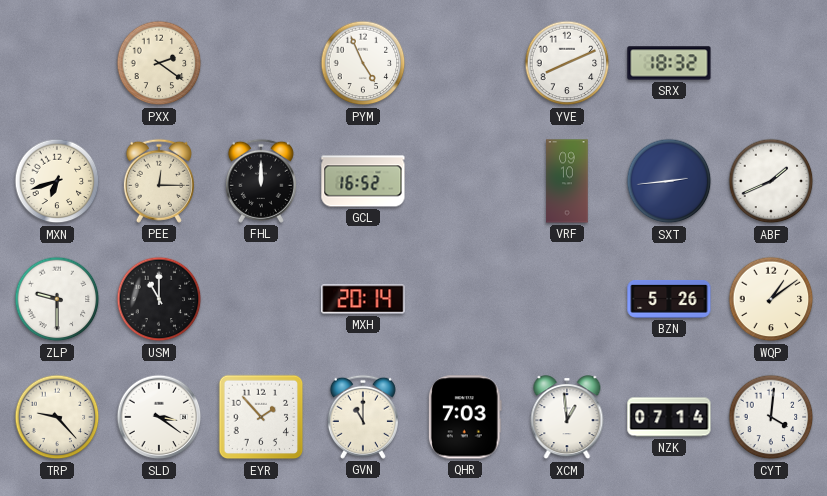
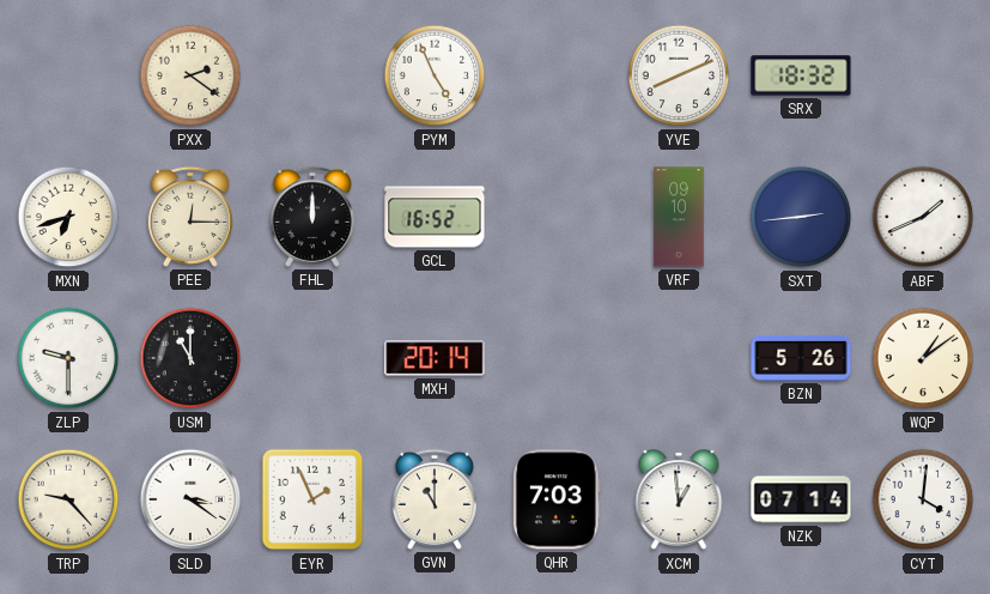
EYR: 1:53 -> 1:56 (312, 499)
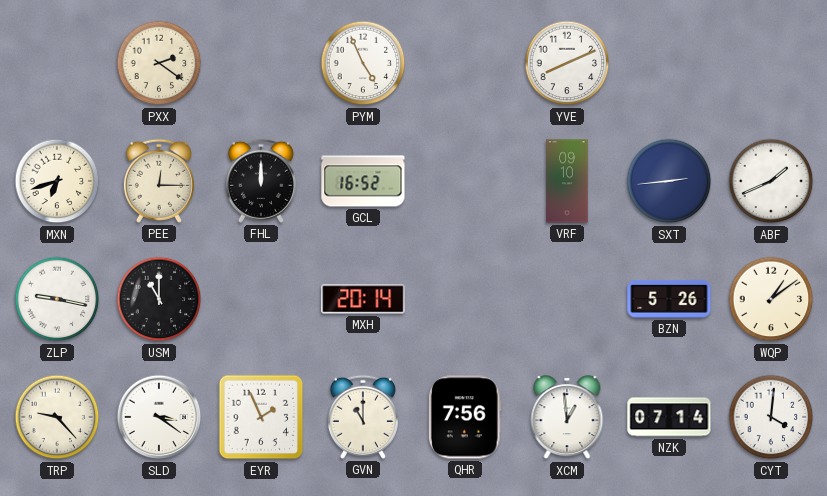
SRX: 18:32 -> none (801, 75)
ZLP: 9:30 -> 9:17 (57, 299)
QHR: 7:03 -> 7:56 (465, 417)
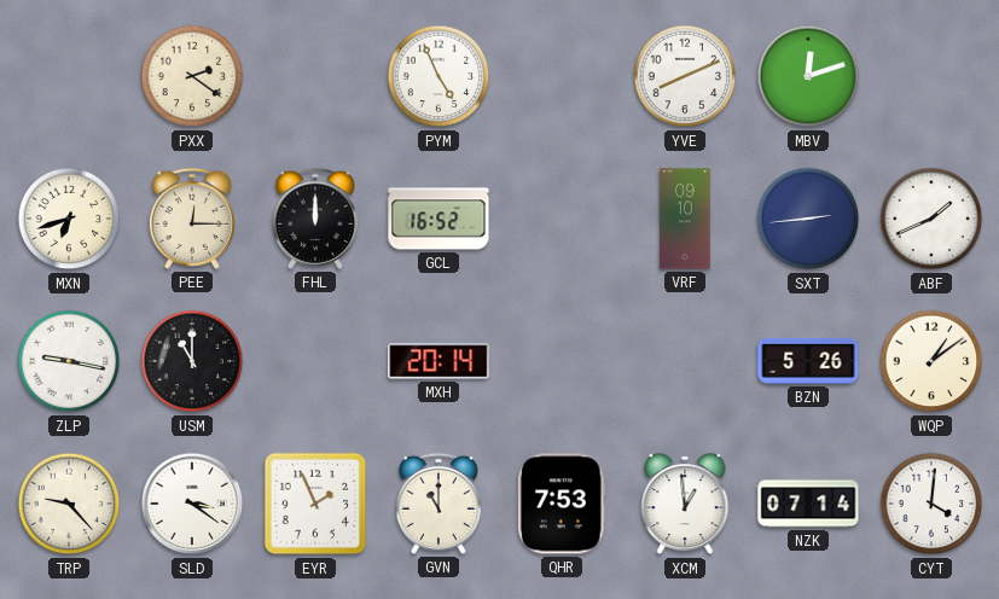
MBV: none -> 12:12 (808, 76)
QHR: 7:56 -> 7:53 (562, 504)
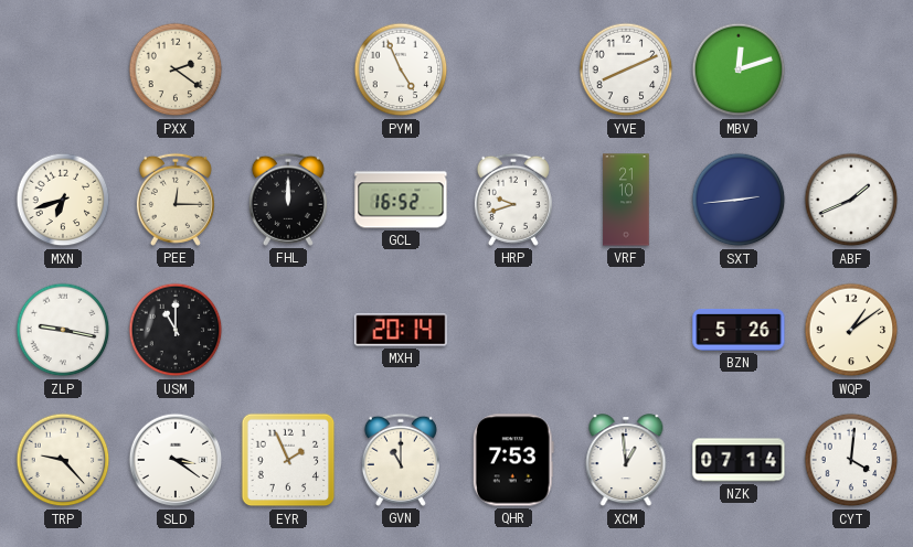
HRP: none -> 9:42 (513, 200)
VRF: 09:10 -> 21:10 (626, 200)
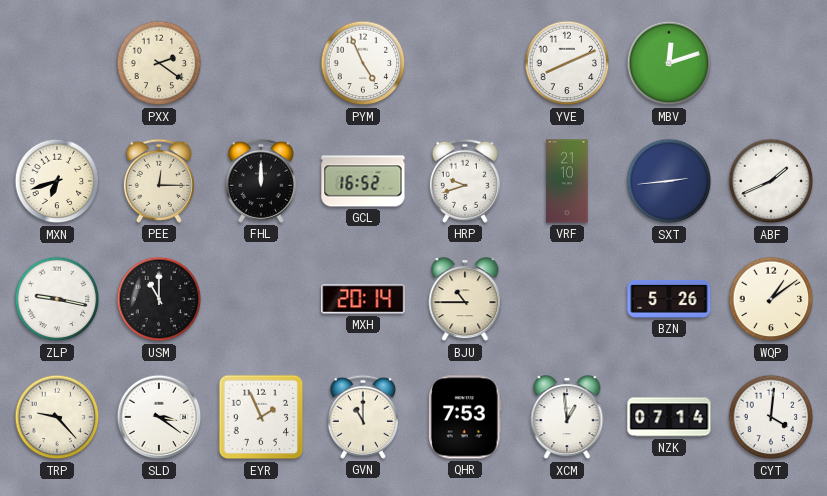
BJU: none -> 10:45 (465, 300)
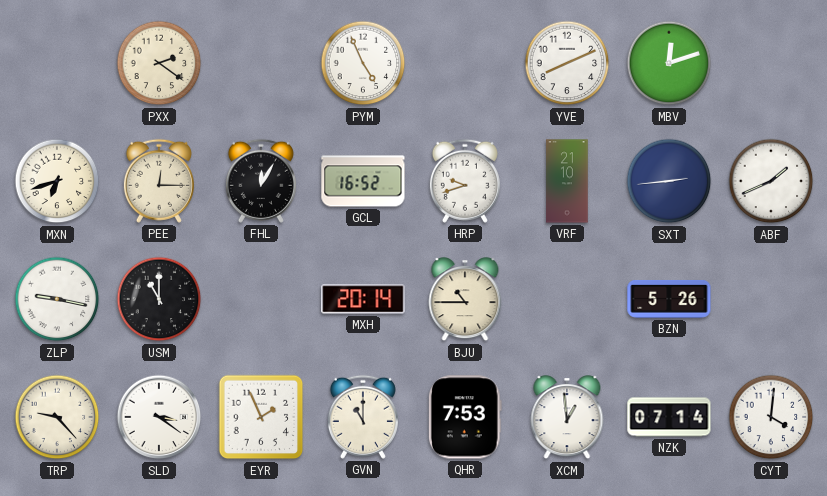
FHL: 12:00 -> 12:05 (261, 181)
WQP: 1:09 -> none (771, 299)
